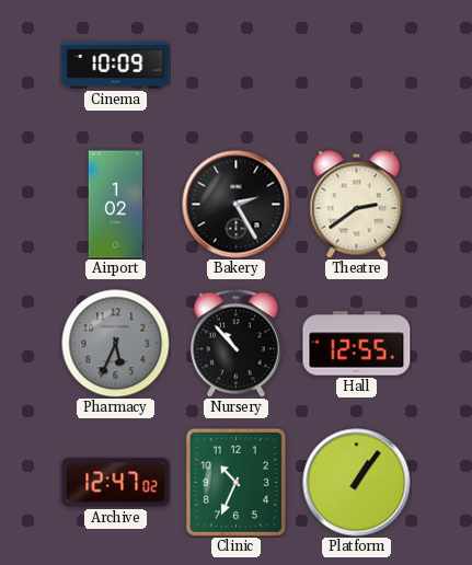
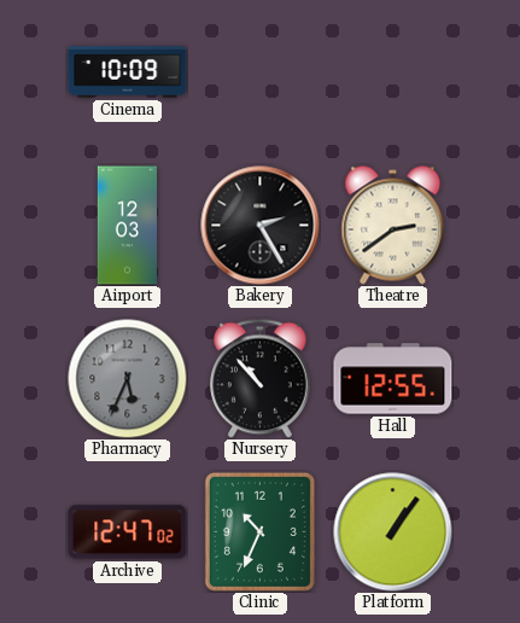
Airport: 1:02 -> 12:03 (127, 226)
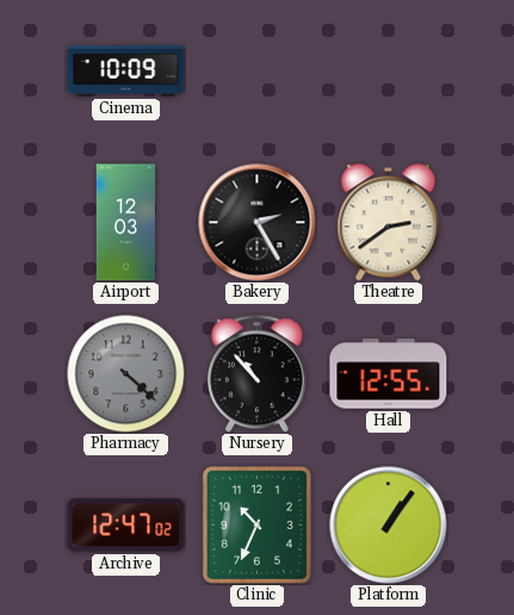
Pharmacy: 5:34 -> 4:22 (126, 374)
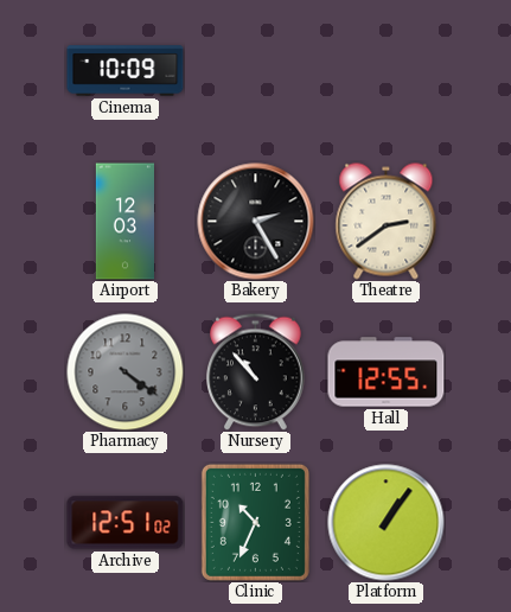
Pharmacy: 4:22 -> 4:21 (126, 372)
Archive: 12:47 -> 12:51 (126, 523)
